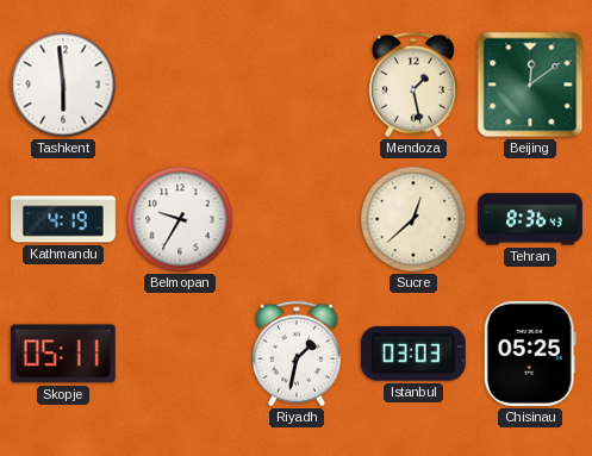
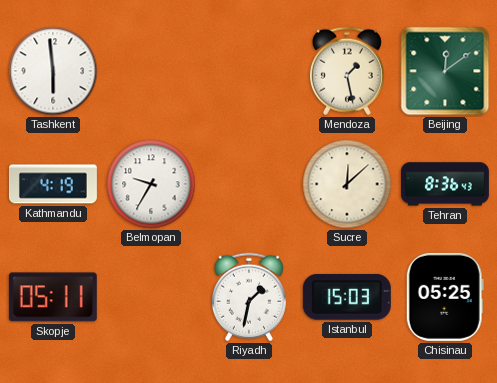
Sucre: 12:38 -> 12:08 (347, 184)
Istanbul: 03:03 -> 15:03 (347, 297)
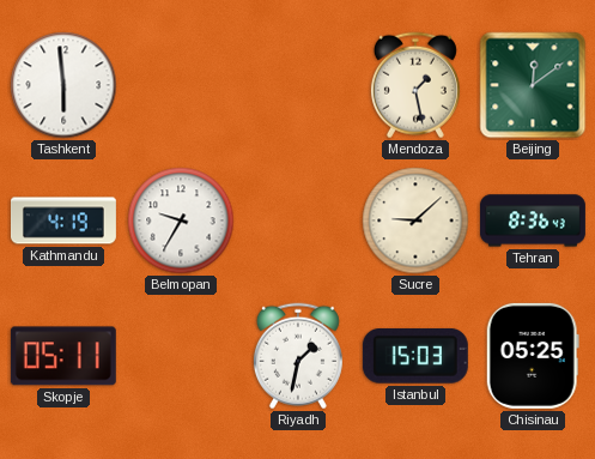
Sucre: 12:08 -> 9:08 (415, 221)
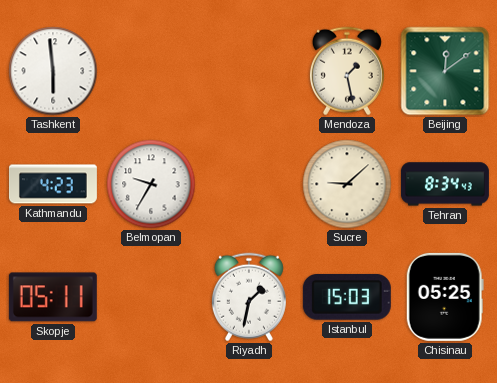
Kathmandu: 4:19 -> 4:23 (53, 184)
Tehran: 8:36 -> 8:34 (445, 184)
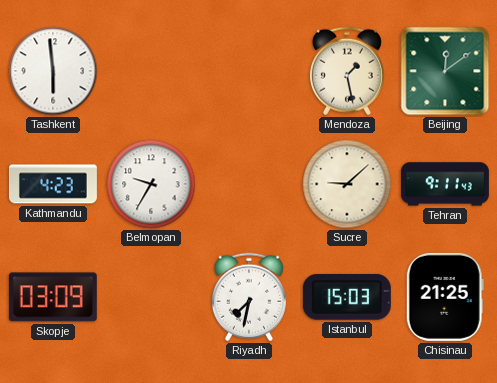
Tehran: 8:34 -> 9:11 (445, 184)
Skopje: 05:11 -> 03:09 (53, 297)
Riyadh: 1:32 -> 7:32 (249, 297)
Chisinau: 05:25 -> 21:25 (445, 297)
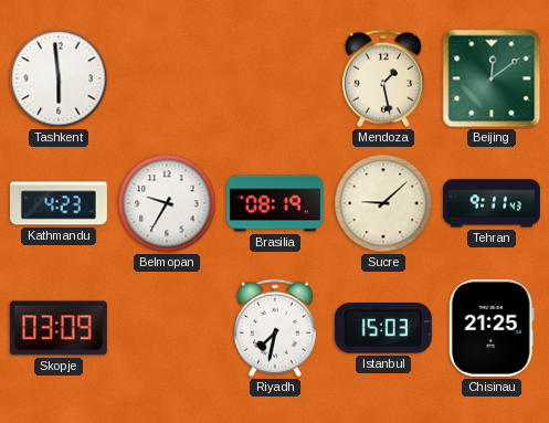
Brasilia: none -> 08:19 (275, 203)
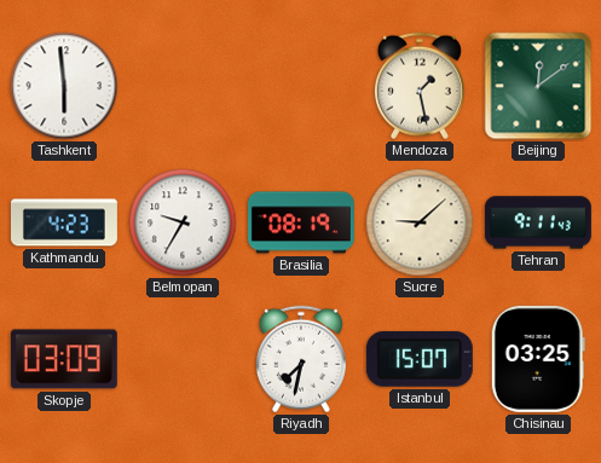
Istanbul: 15:03 -> 15:07 (420, 359)
Chisinau: 21:25 -> 03:25 (538, 359)
